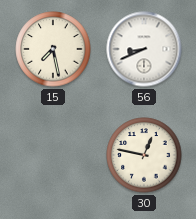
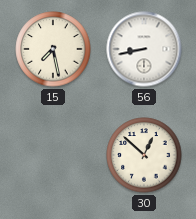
56: 8:41 -> 8:43 (144, 49)
30: 12:47 -> 12:52 (144, 155)
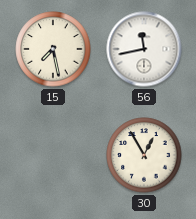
56: 8:43 -> 11:43 (144, 49)
30: 12:52 -> 12:55 (144, 155)
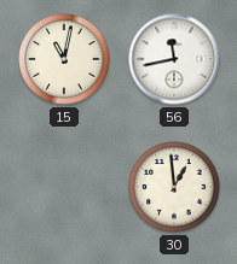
15: 7:28 -> 11:02 (64, 59)
30: 12:55 -> 12:59 (174, 187)
